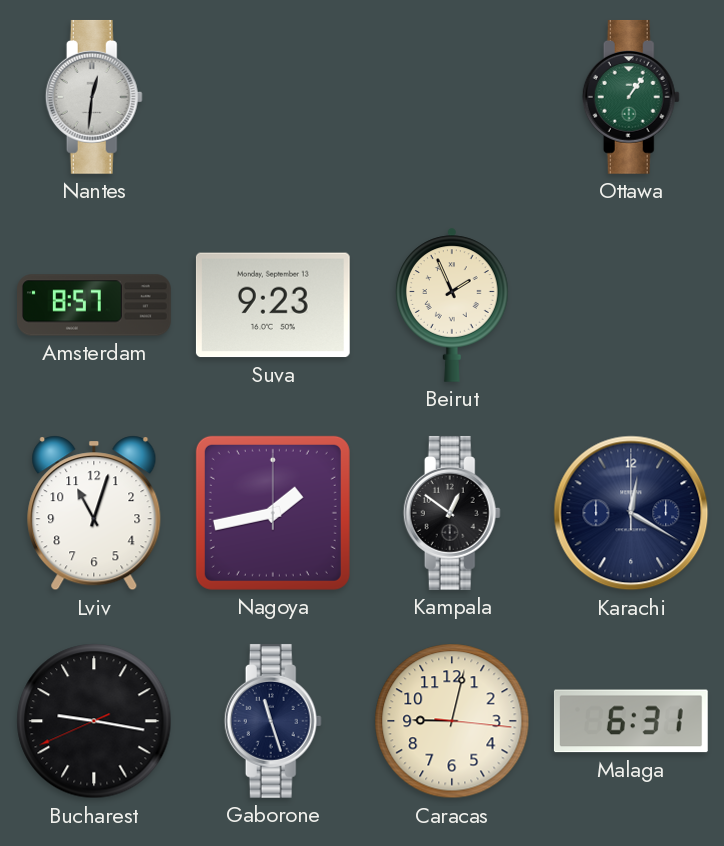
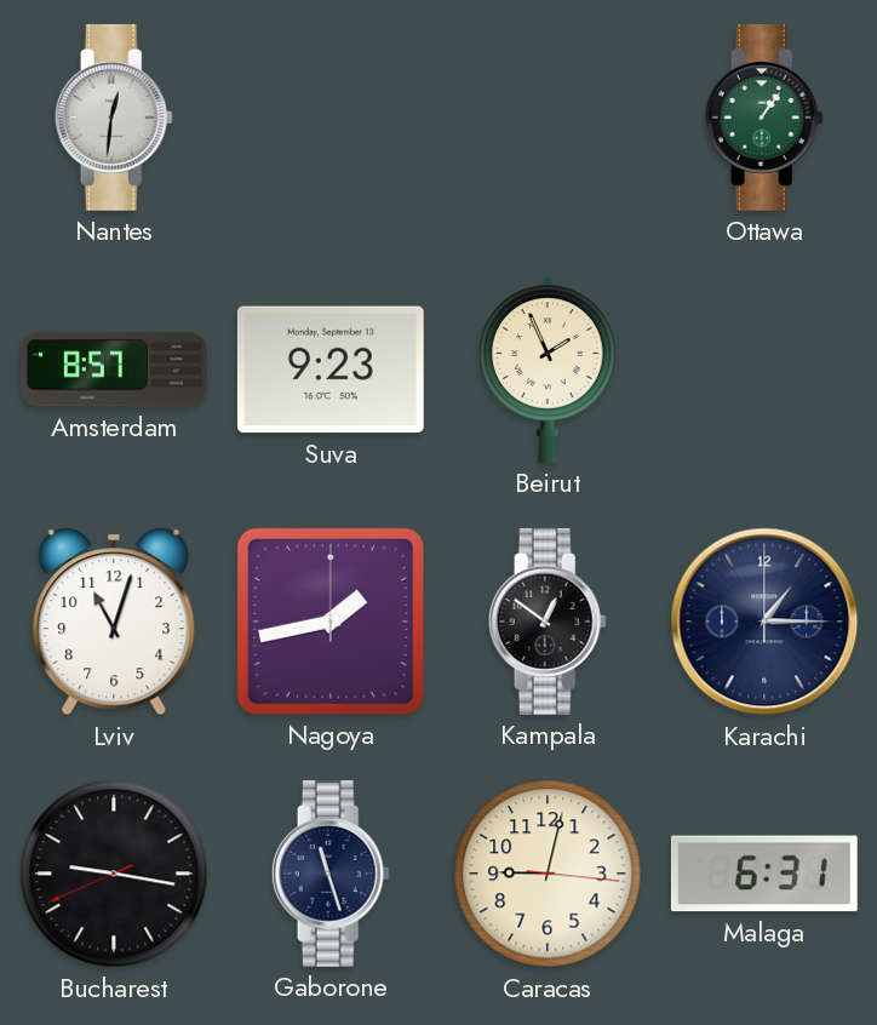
Karachi: 12:20 -> 1:15 (764, 622)
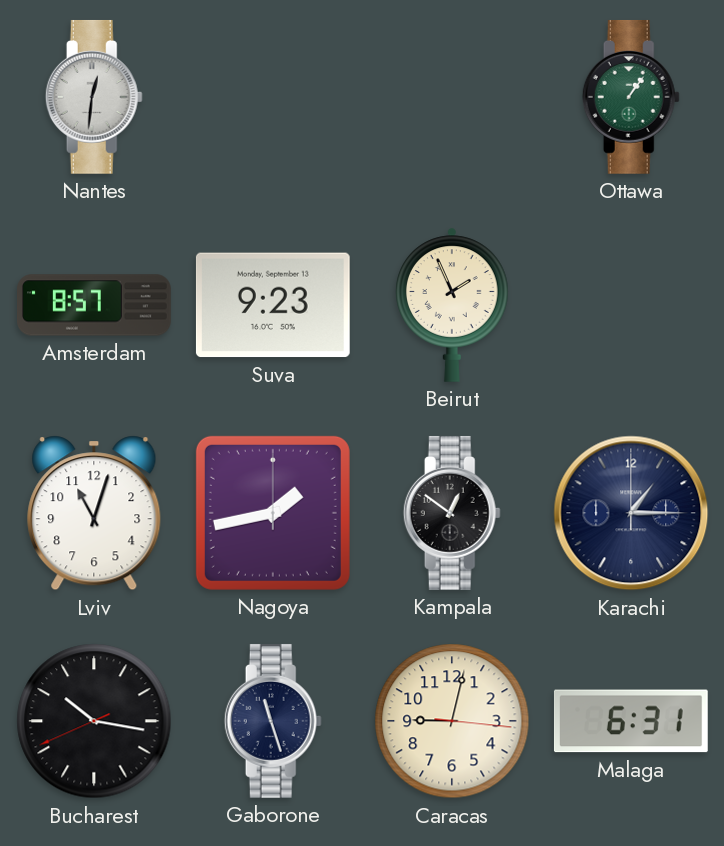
Bucharest: 9:16 -> 10:16 (94, 721)
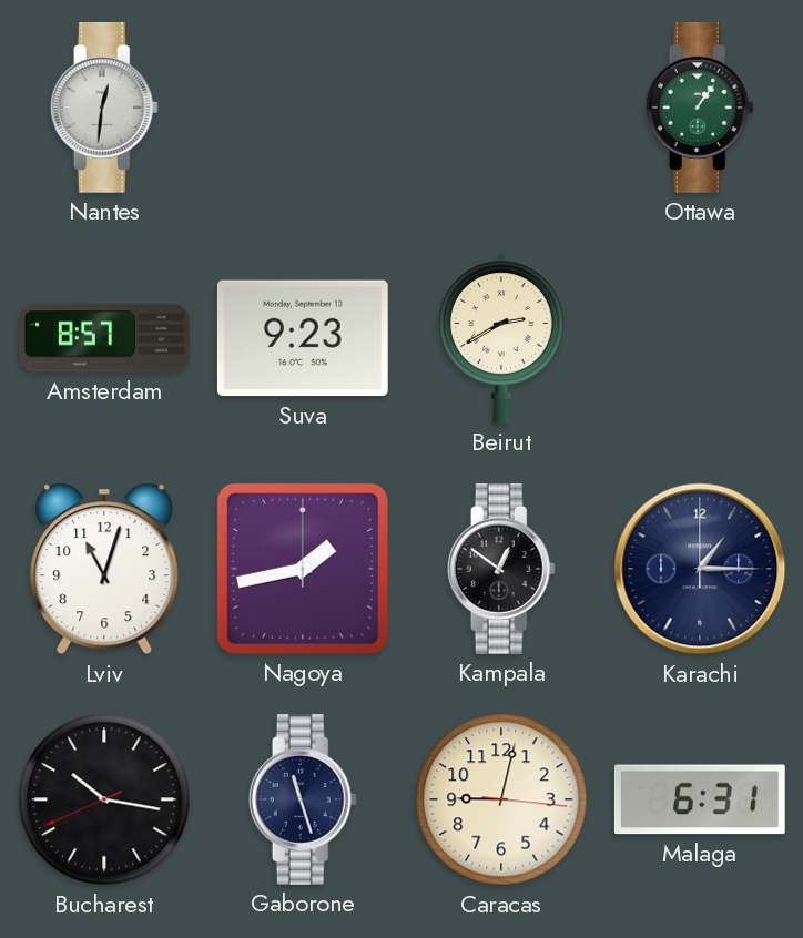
Beirut: 1:56 -> 2:40 (502, 338)
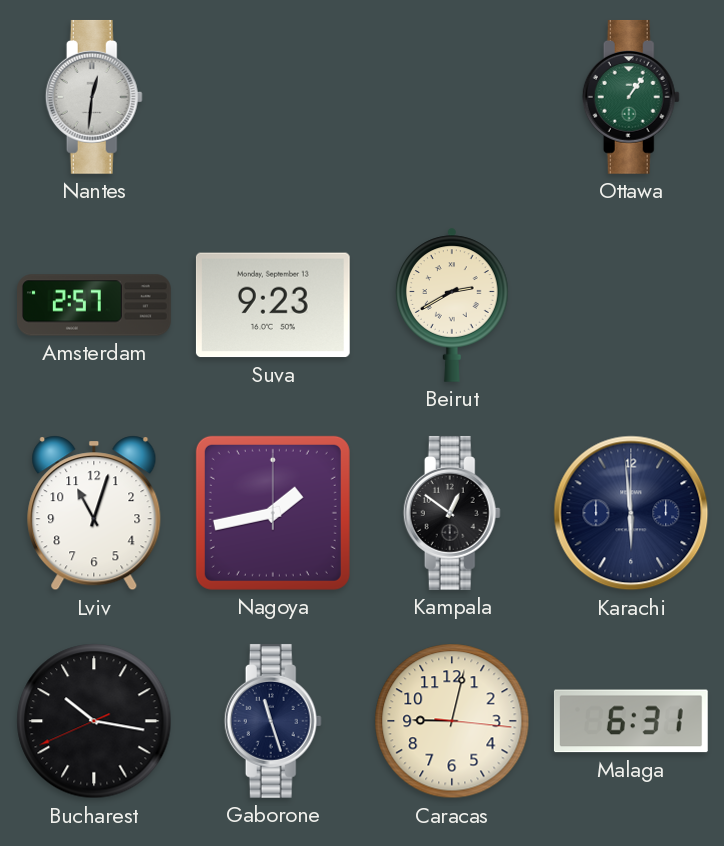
Amsterdam: 8:57 -> 2:57 (95, 305)
Karachi: 1:15 -> 5:59 (631, 513)
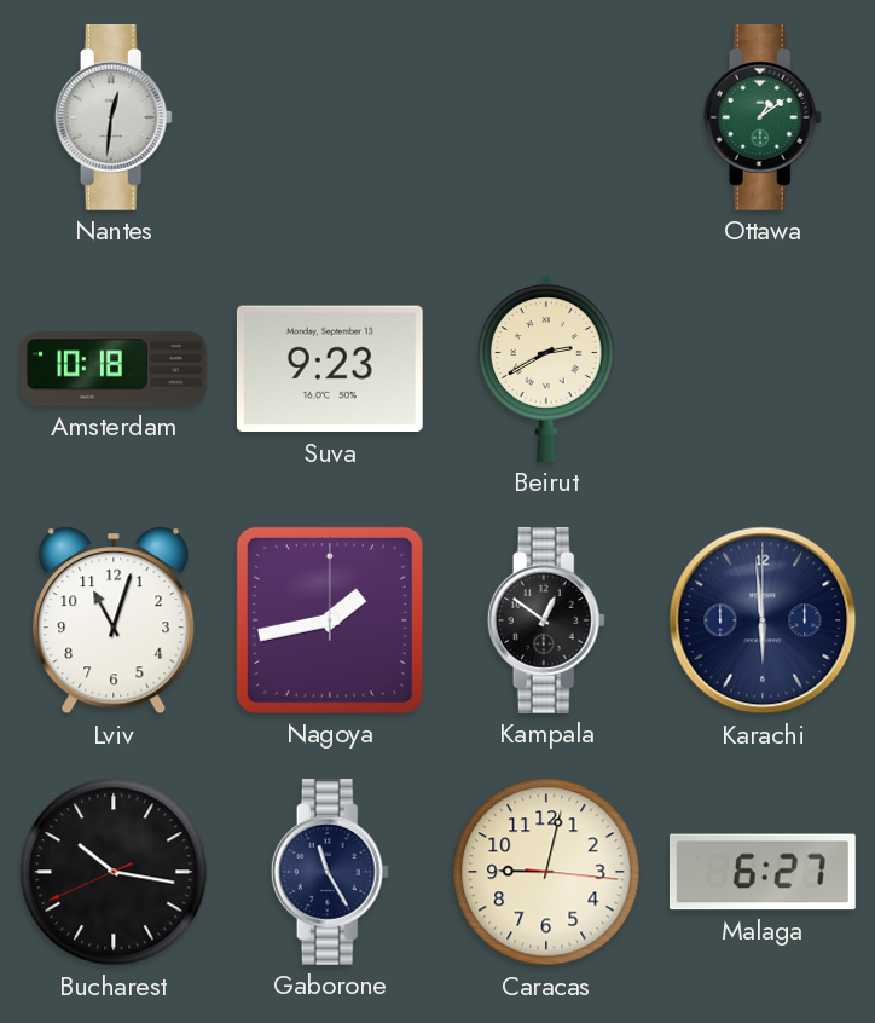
Ottawa: 1:06 -> 1:09 (763, 117)
Amsterdam: 2:57 -> 10:18 (115, 369)
Gaborone: 11:27 -> 11:25 (330, 872)
Malaga: 6:31 -> 6:27 (763, 872)
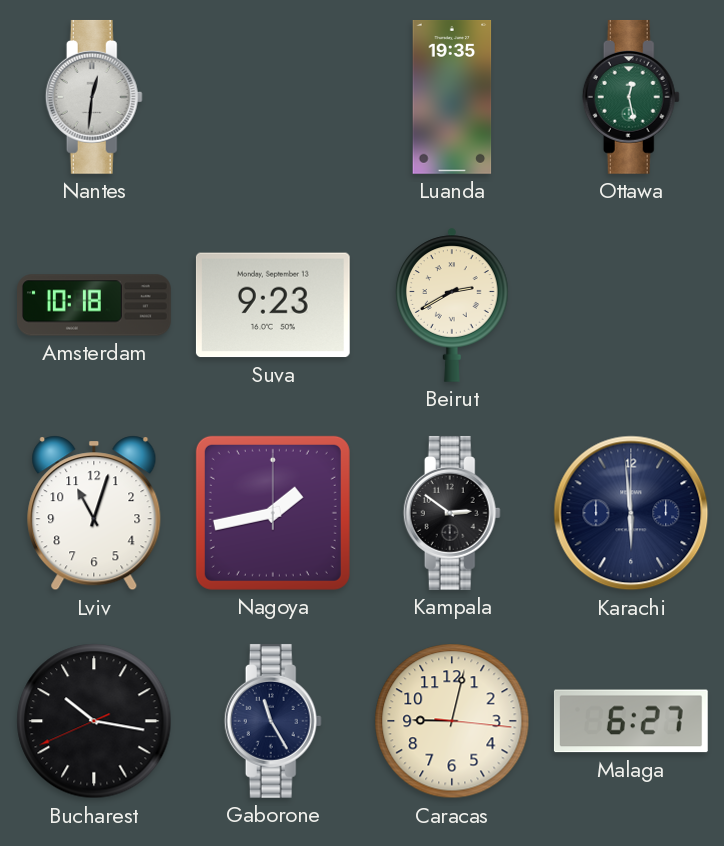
Luanda: none -> 19:35 (452, 98)
Ottawa: 1:09 -> 12:28 (631, 97)
Kampala: 12:51 -> 2:51 (452, 513)
